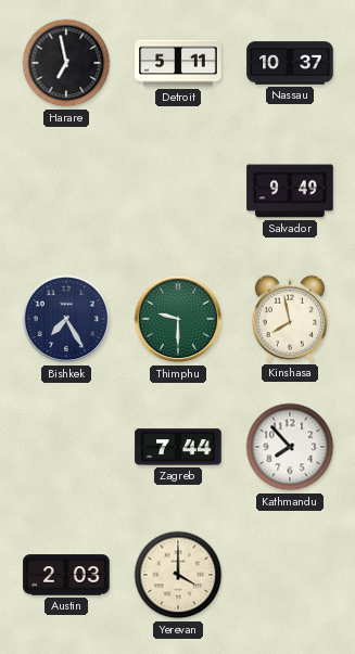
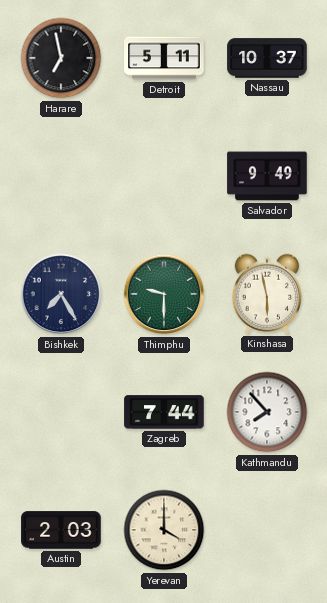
Kinshasa: 7:58 -> 5:58 (266, 294)
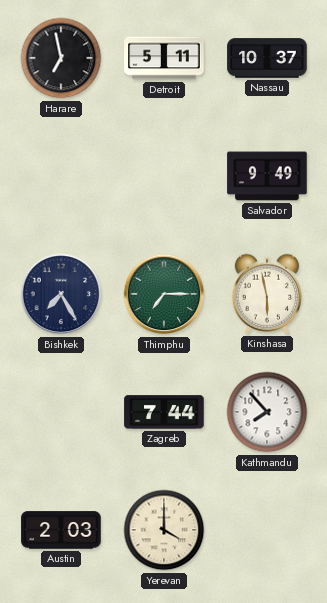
Thimphu: 9:30 -> 7:15 (164, 294)
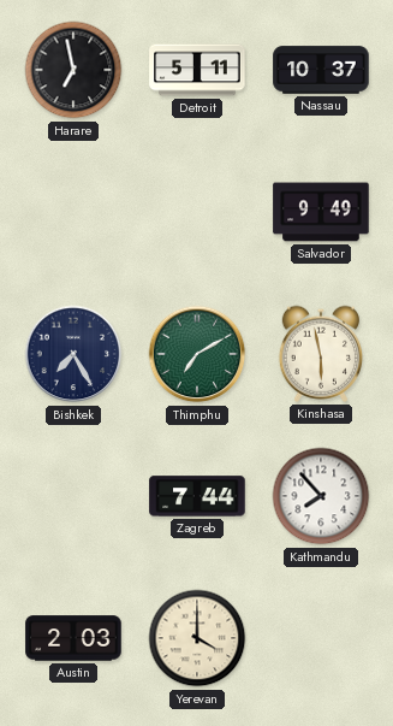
Thimphu: 7:15 -> 7:10 (197, 354)
